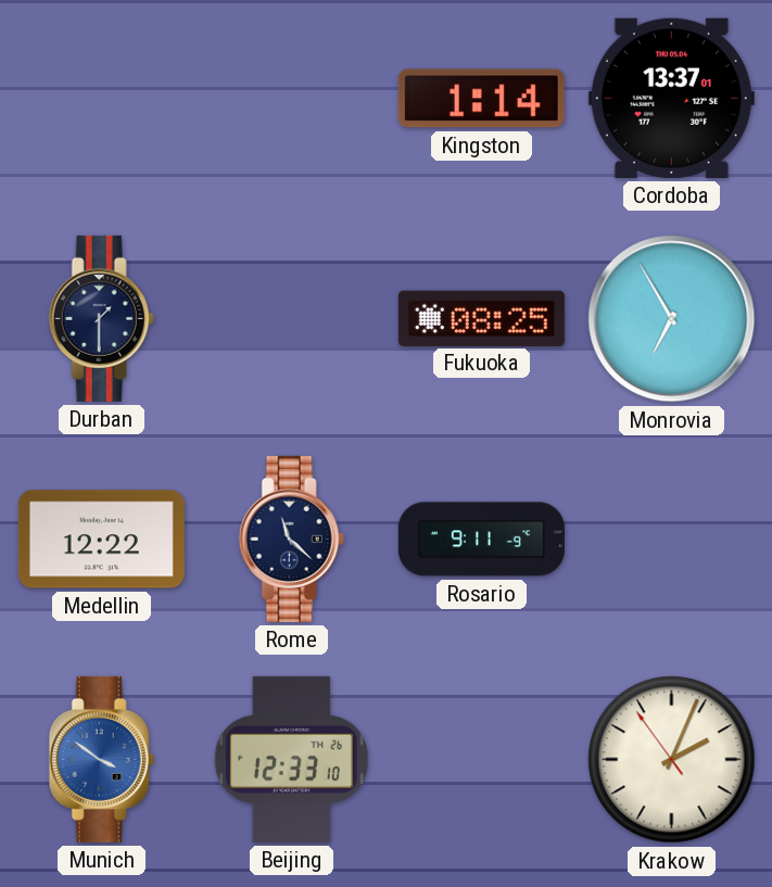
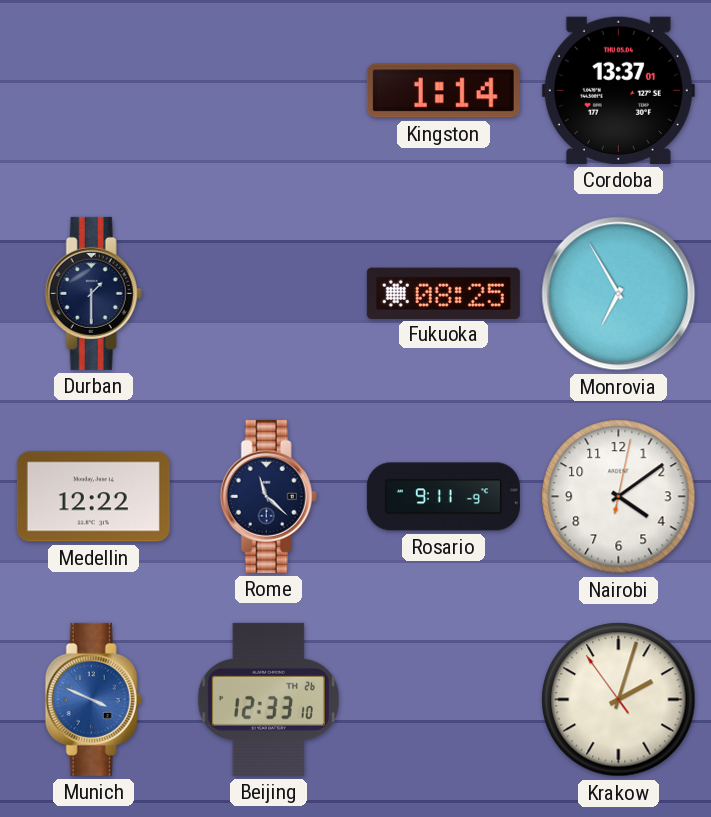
Nairobi: none -> 4:09 (619, 497)
Munich: 3:51 -> 3:49 (93, 699)
Krakow: 2:03 -> 2:02 (619, 700)
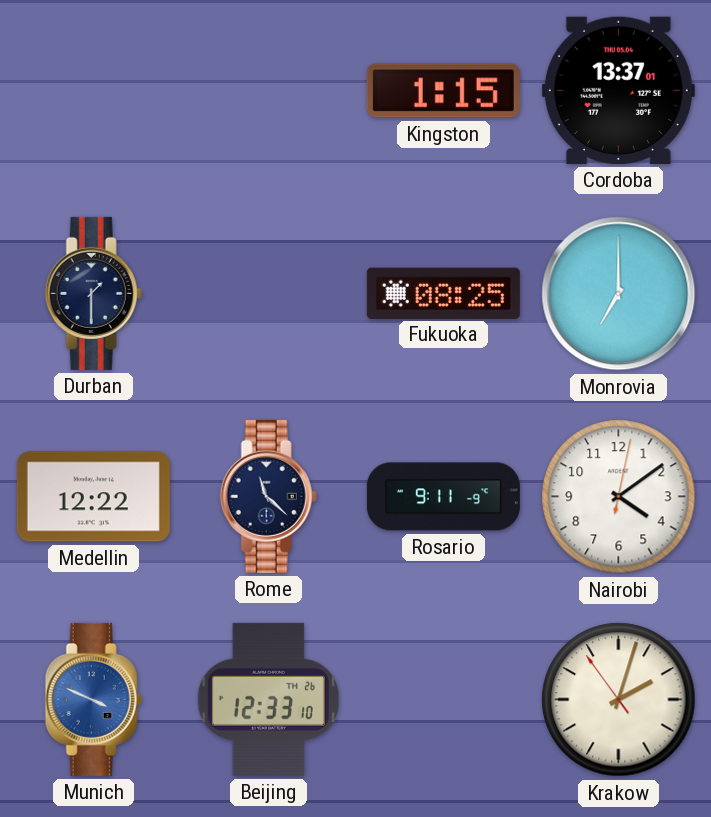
Kingston: 1:14 -> 1:15 (443, 91)
Monrovia: 6:55 -> 7:00 (619, 294)
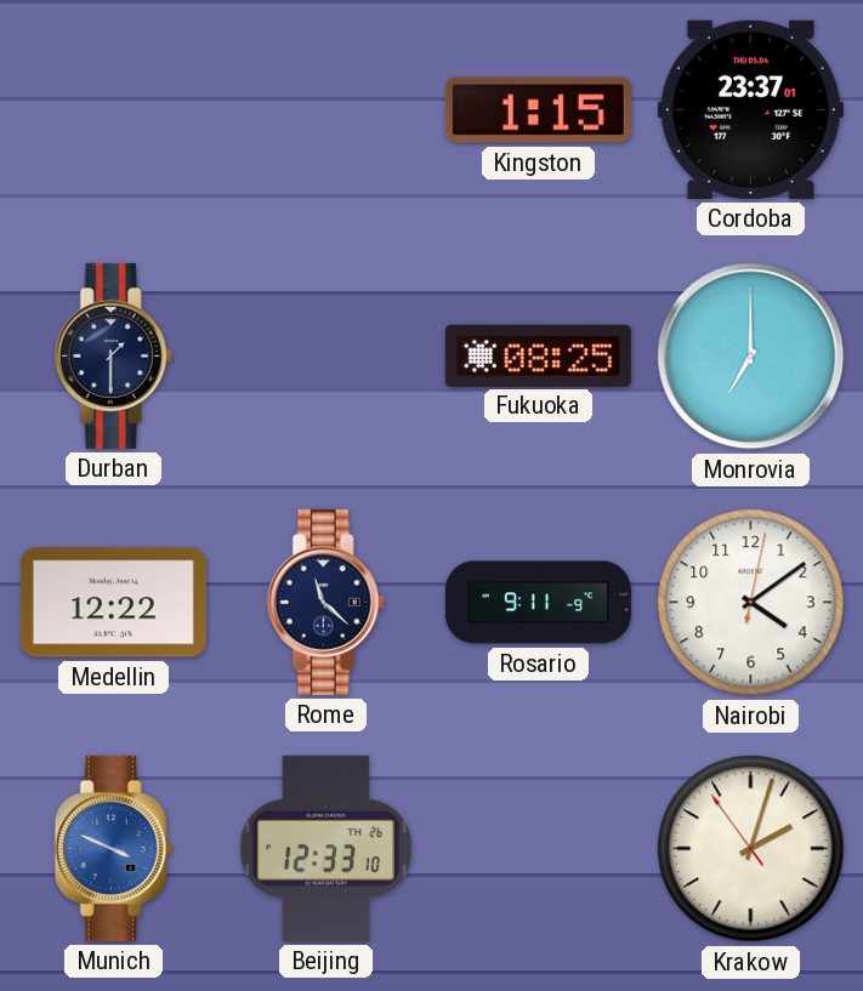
Cordoba: 13:37 -> 23:37 (750, 109)
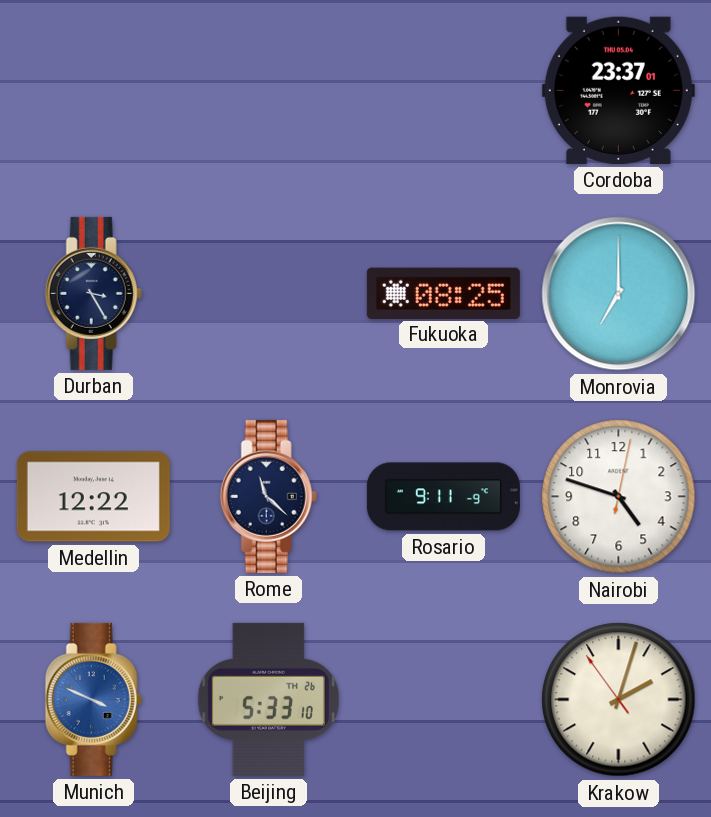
Kingston: 1:15 -> none (538, 110)
Durban: 1:30 -> 3:25 (93, 293)
Nairobi: 4:09 -> 4:48 (619, 497)
Beijing: 12:33 -> 5:33 (268, 699)
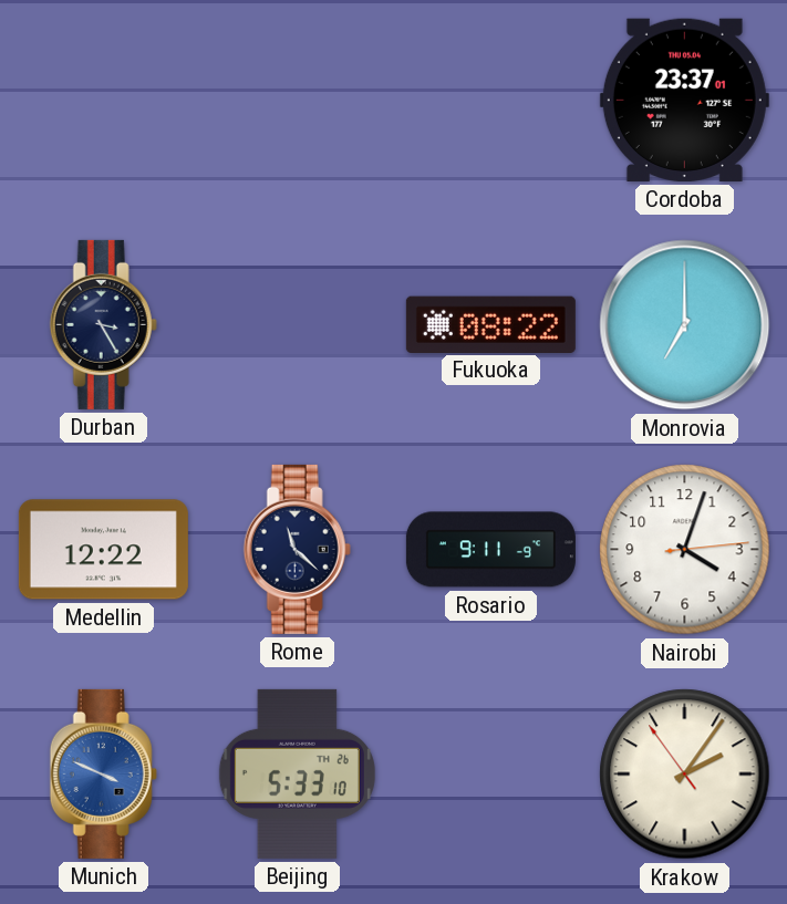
Fukuoka: 08:25 -> 08:22 (490, 324)
Nairobi: 4:48 -> 4:03 (685, 550)
Krakow: 2:02 -> 2:05 (685, 775)
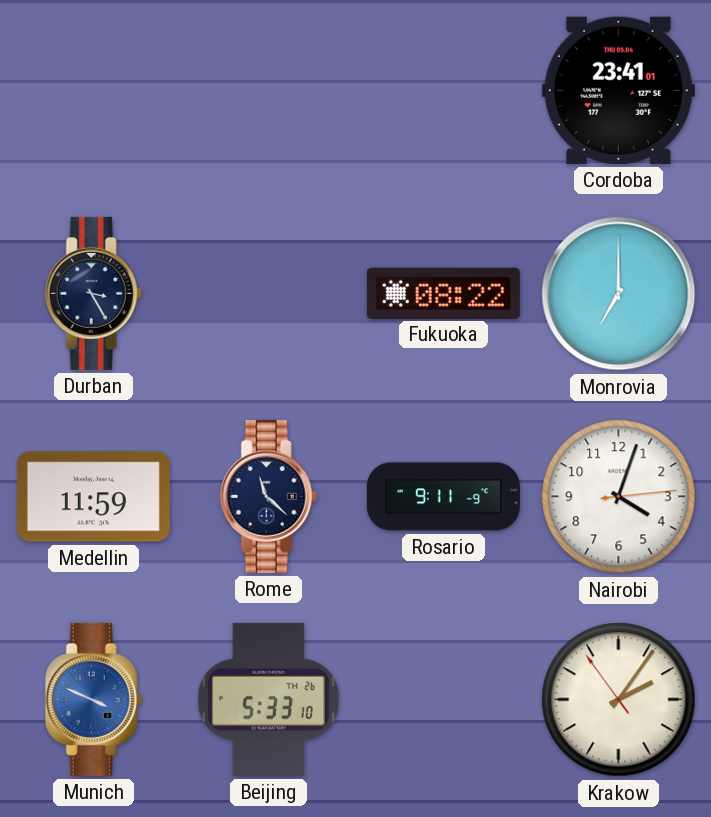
Cordoba: 23:37 -> 23:41 (618, 90)
Medellin: 12:22 -> 11:59 (93, 497)
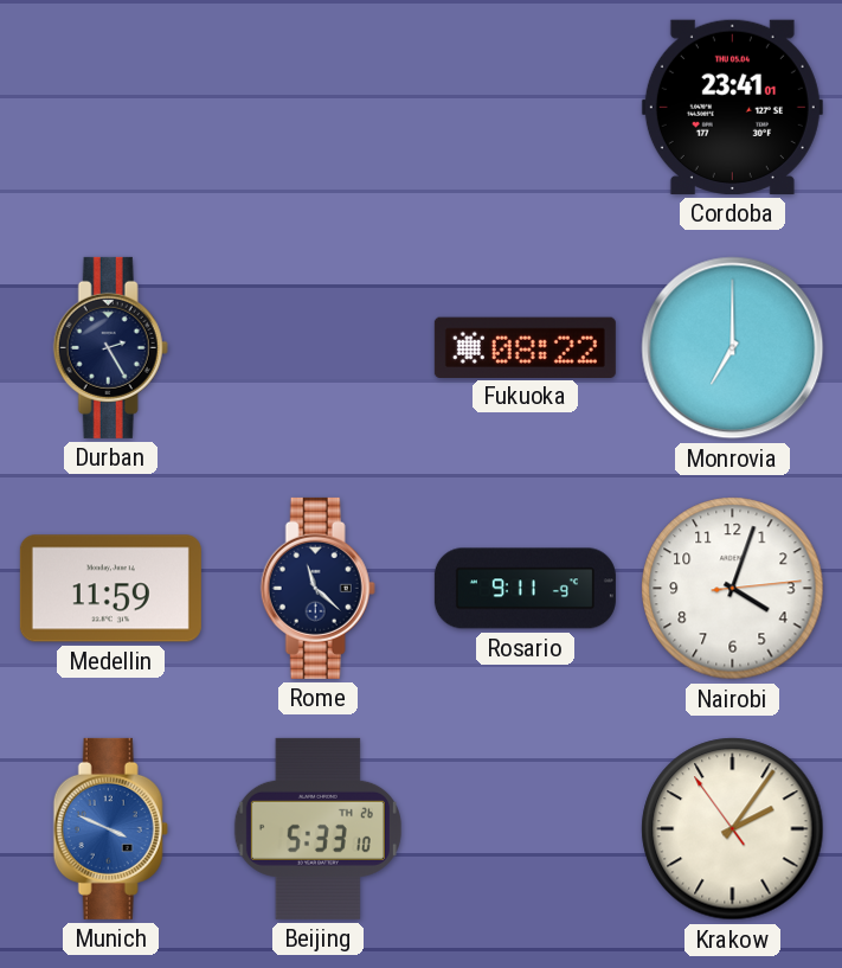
Durban: 3:25 -> 2:25 (110, 347)
